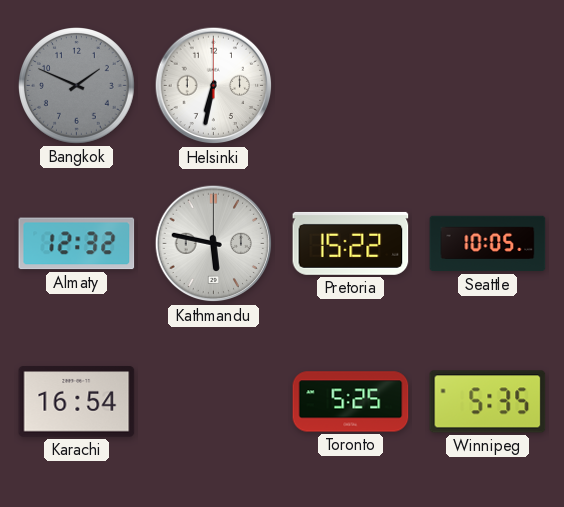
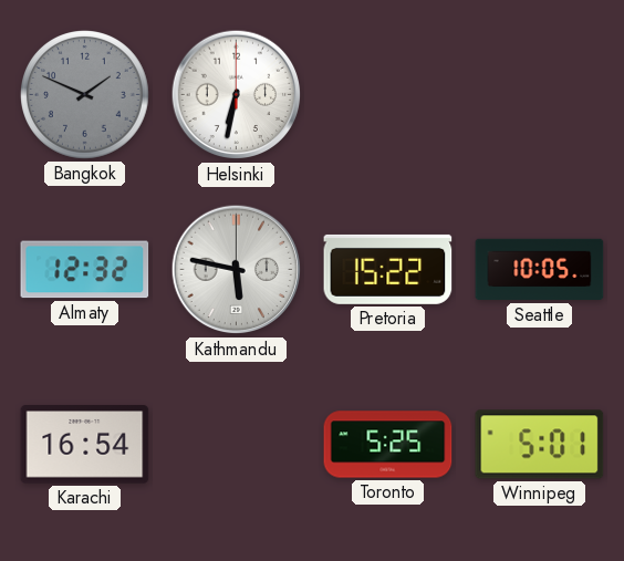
Winnipeg: 5:35 -> 5:01 (540, 445)
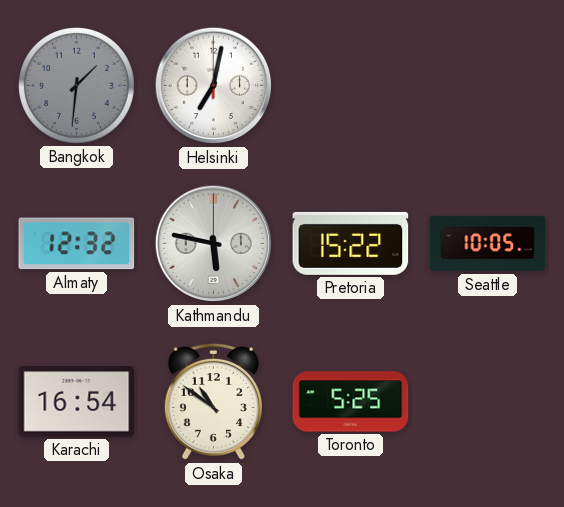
Bangkok: 1:49 -> 1:31 (77, 86)
Helsinki: 6:32 -> 7:02 (214, 86)
Osaka: none -> 10:51 (213, 402)
Winnipeg: 5:01 -> none (540, 445)
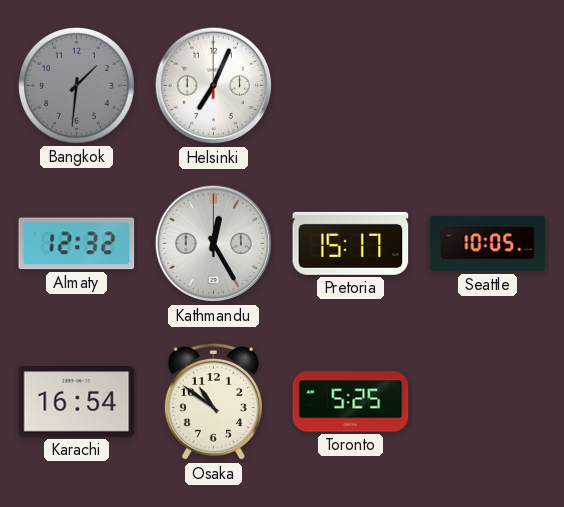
Helsinki: 7:02 -> 7:04 (214, 86)
Kathmandu: 5:47 -> 12:25 (214, 244)
Pretoria: 15:22 -> 15:17 (351, 243)
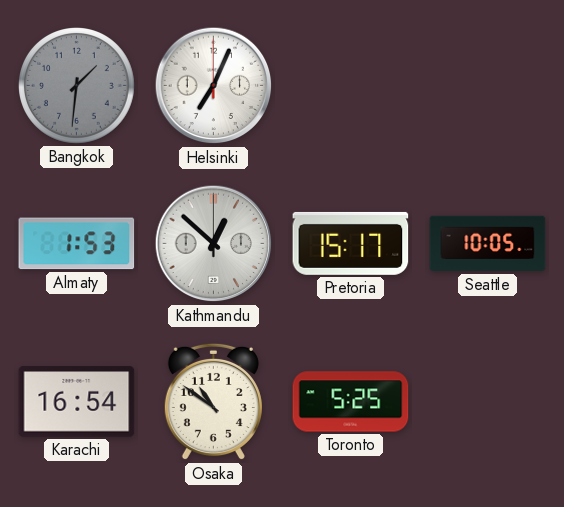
Almaty: 12:32 -> 1:53 (77, 244)
Kathmandu: 12:25 -> 12:52 (214, 244)
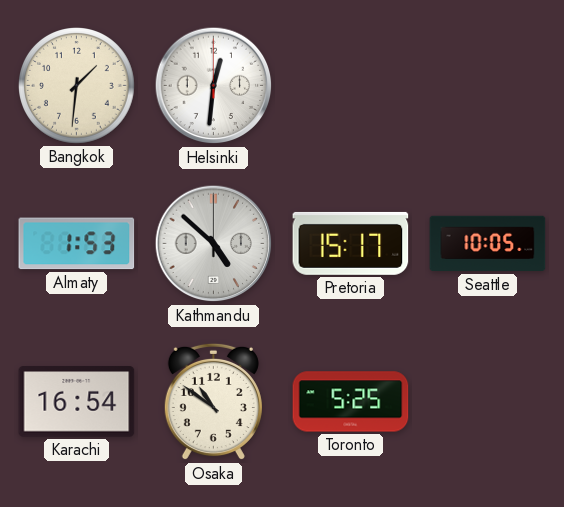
Bangkok dial: grey -> cream (77, 86)
Helsinki: 7:04 -> 12:31 (214, 86)
Kathmandu: 12:52 -> 4:52 (214, 244)
